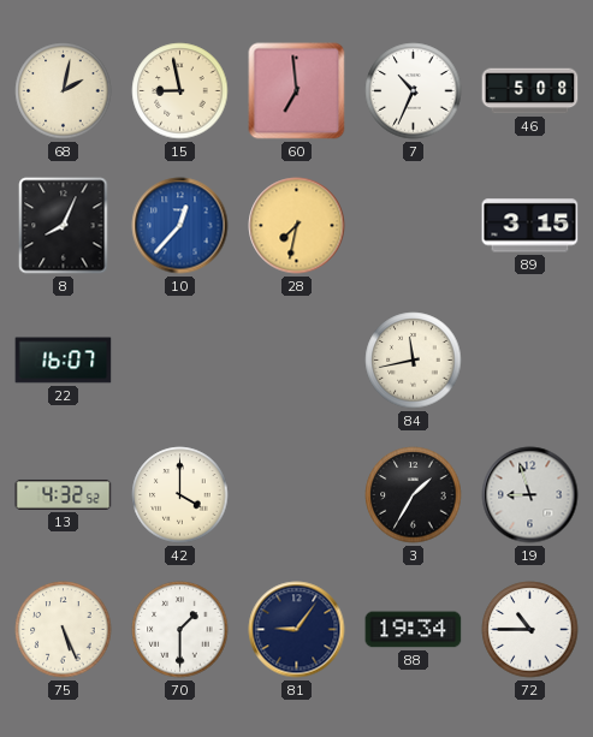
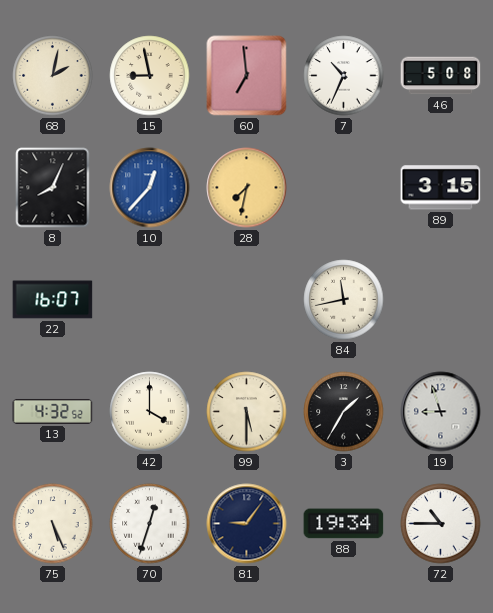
99: none -> 5:30 (247, 412)
70: 1:30 -> 12:33 (150, 524)
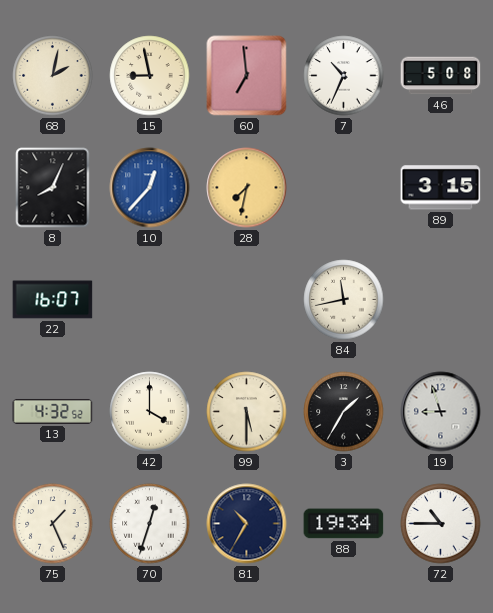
75: 5:26 -> 1:26 (53, 524)
81: 9:06 -> 10:35 (247, 524)
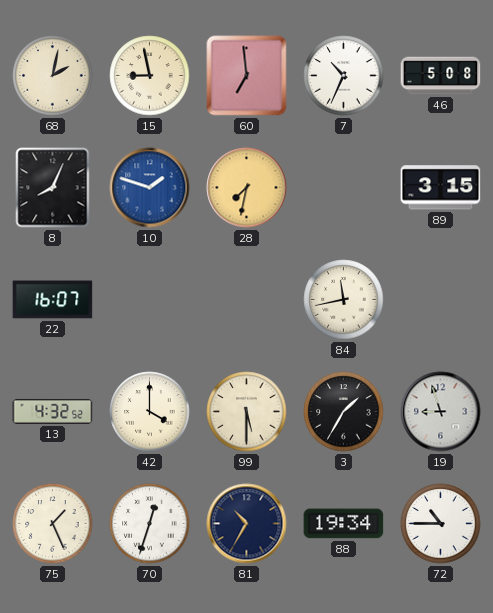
10: 12:37 -> 1:48 (150, 188)
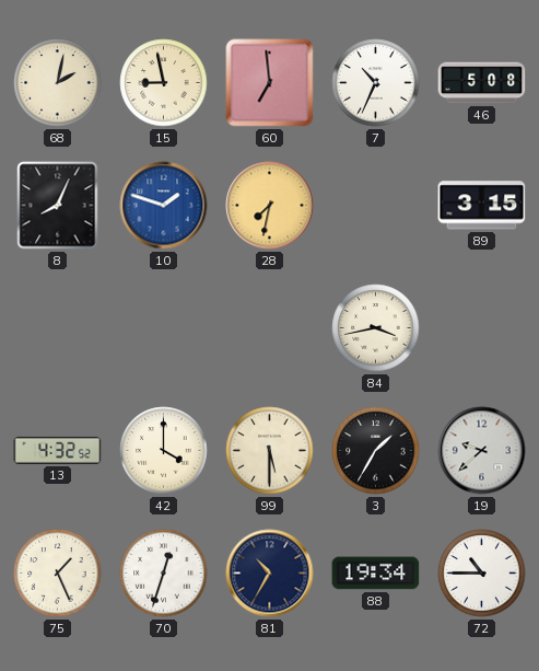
22: 16:07 -> none (53, 300)
84: 11:43 -> 3:43 (376, 328)
19: 8:57 -> 9:38 (482, 451)
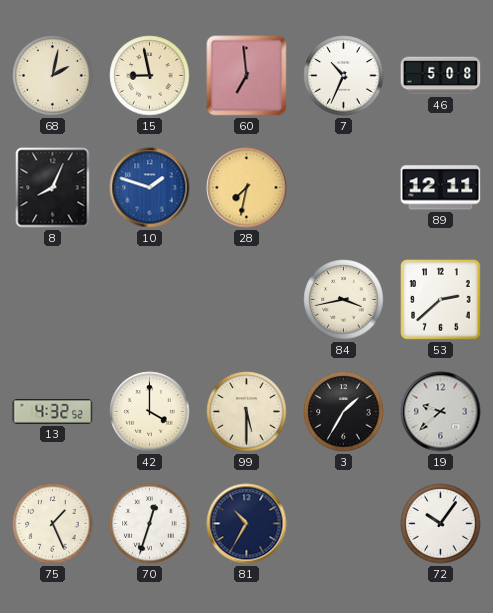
89: 3:15 -> 12:11 (441, 188)
53: none -> 2:38 (441, 300)
88: 19:34 -> none (376, 574)
72: 10:45 -> 10:06 (441, 524)
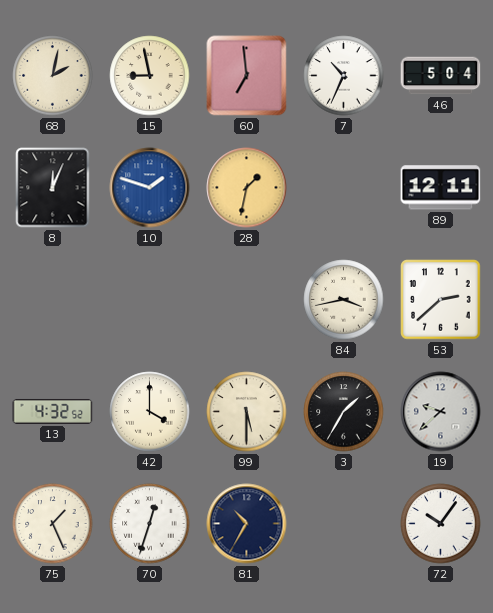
46: 5:08 -> 5:04 (441, 76)
8: 8:04 -> 12:04 (53, 188)
28: 7:32 -> 1:32 (247, 188)
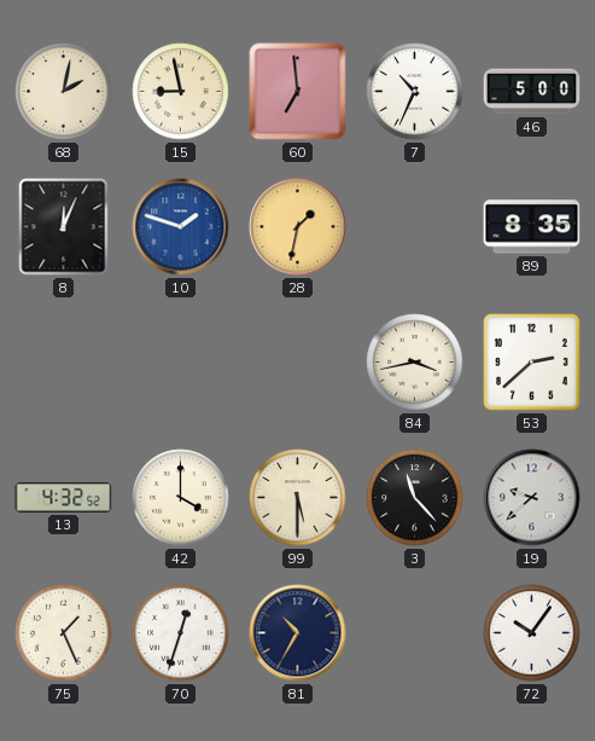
46: 5:04 -> 5:00 (532, 92)
89: 12:11 -> 8:35 (532, 227)
3: 1:35 -> 11:23 (415, 498)
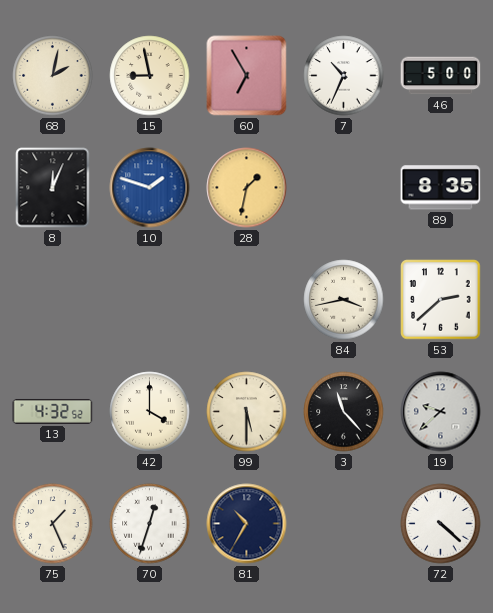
60: 6:59 -> 6:55 (247, 76)
72: 10:06 -> 4:22 (441, 524)
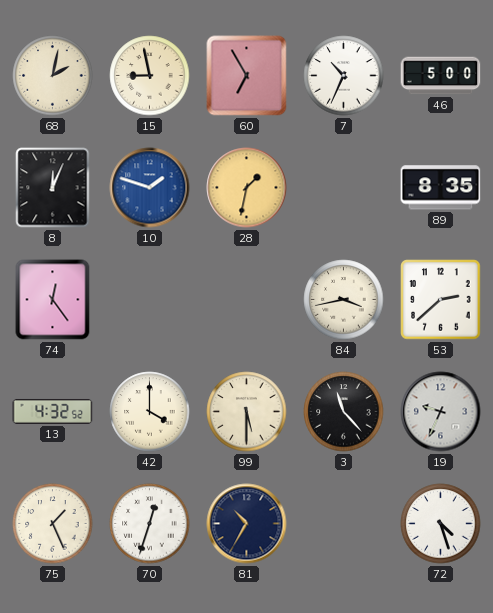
74: none -> 12:24 (53, 300)
19: 9:38 -> 9:34 (441, 412)
72: 4:22 -> 4:27 (441, 524)
